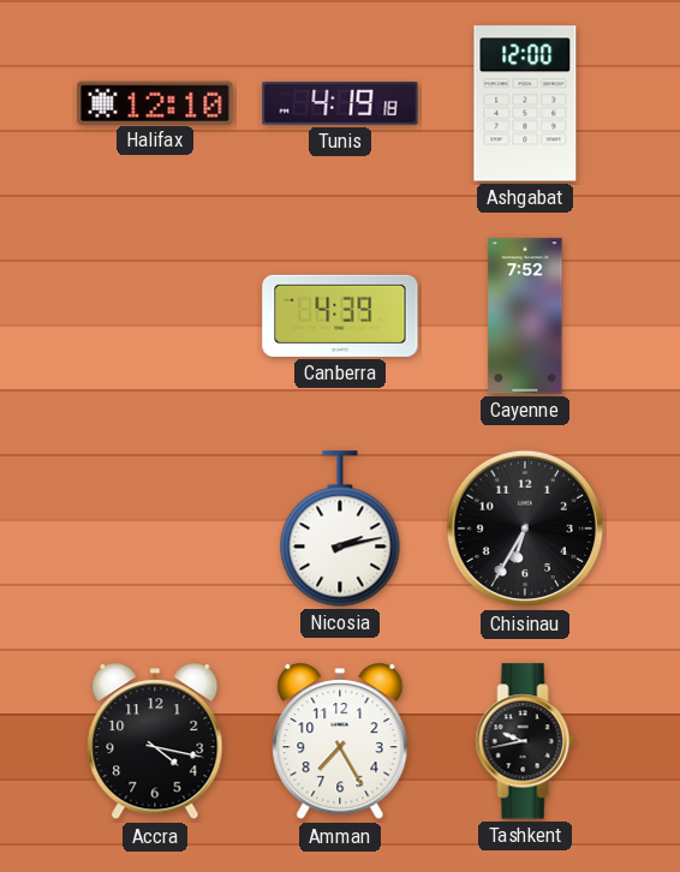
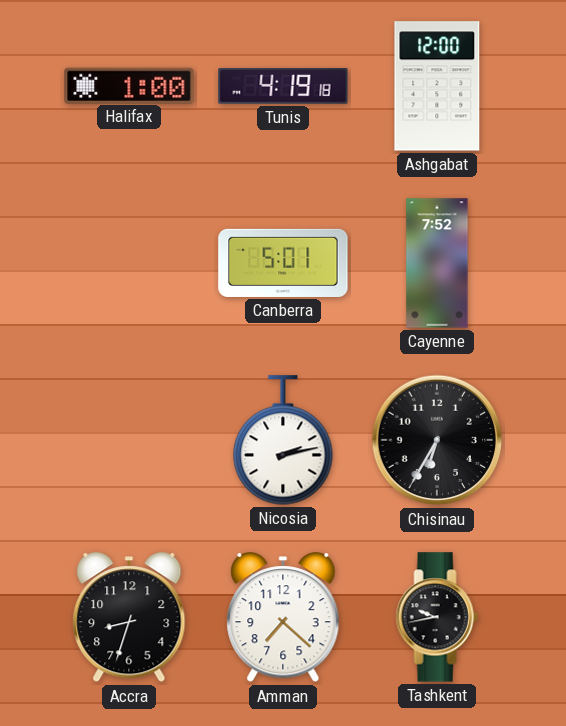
Halifax: 12:10 -> 1:00 (129, 85)
Canberra: 4:39 -> 5:01 (283, 263)
Accra: 4:17 -> 8:33 (129, 618)
Amman: 7:25 -> 7:22 (283, 618)
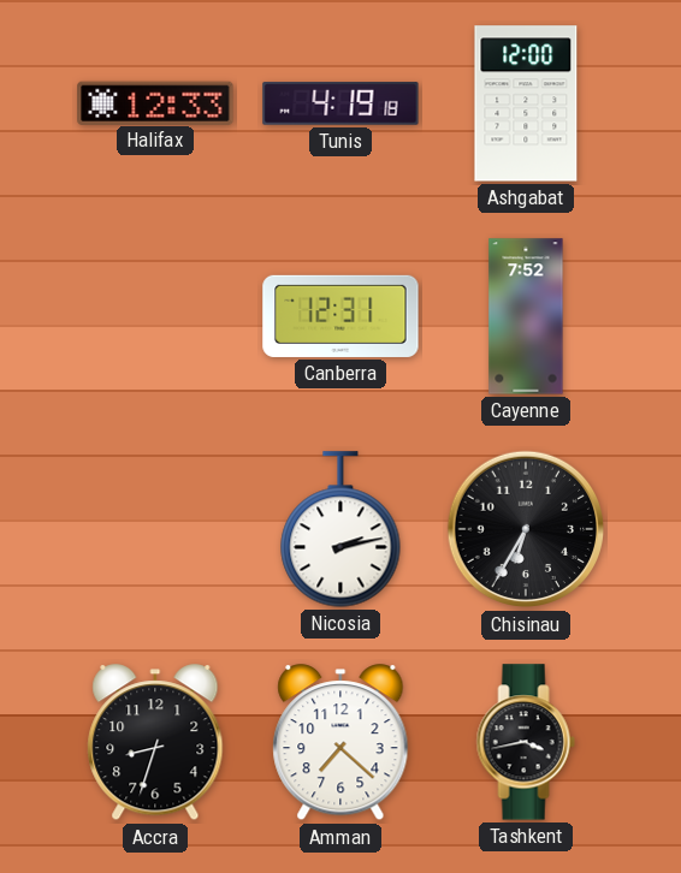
Halifax: 1:00 -> 12:33 (155, 102)
Canberra: 5:01 -> 12:31 (340, 316)
Tashkent: 9:43 -> 3:43 (526, 742)
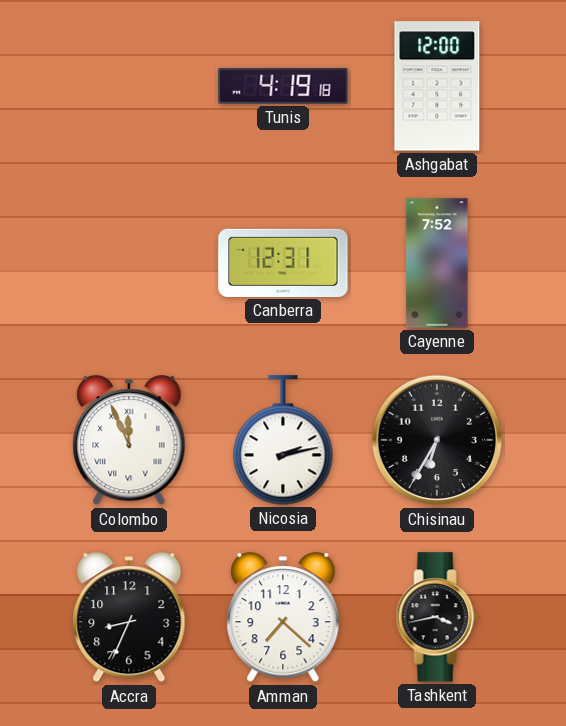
Halifax: 12:33 -> none (155, 102)
Colombo: none -> 11:56 (129, 441)
Accra: 8:33 -> 8:34 (129, 618)
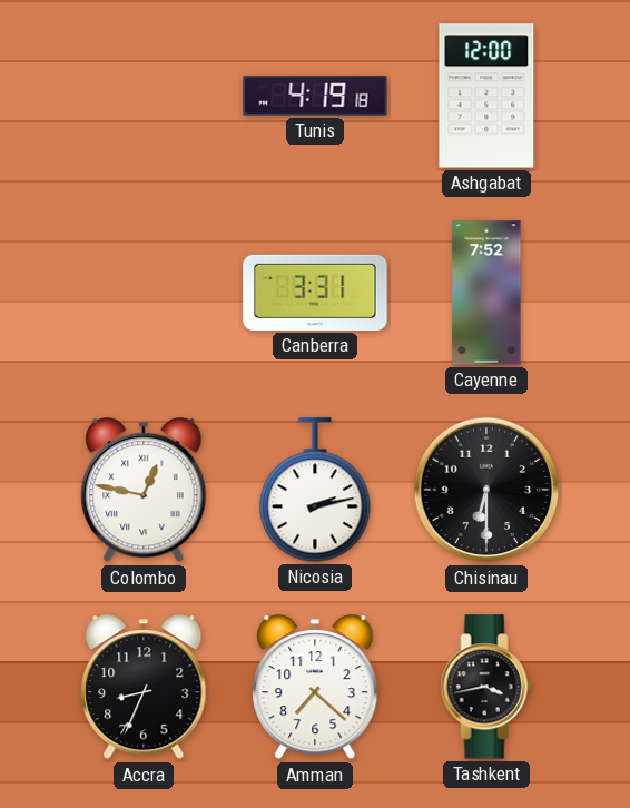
Canberra: 12:31 -> 3:31 (315, 293)
Colombo: 11:56 -> 12:47 (144, 491)
Chisinau: 6:35 -> 6:30 (486, 490)
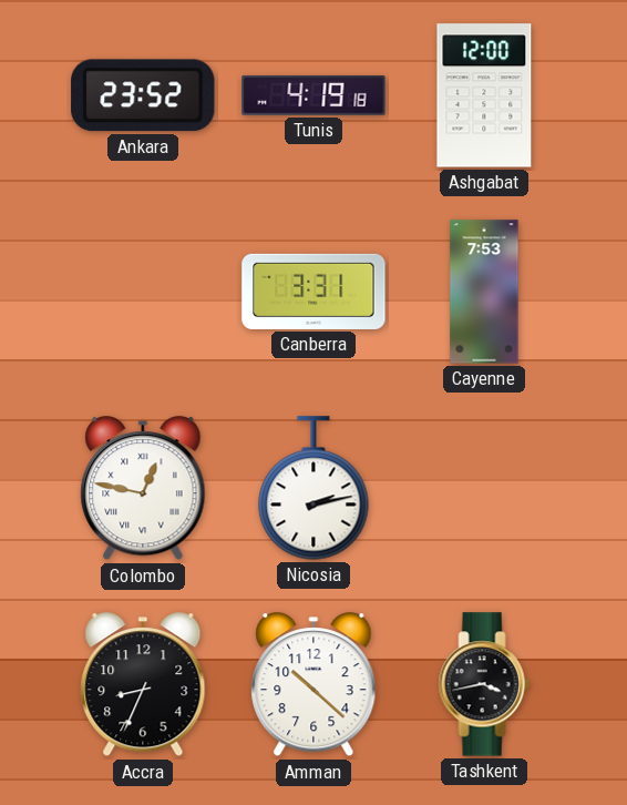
Ankara: none -> 23:52 (143, 95)
Cayenne: 7:52 -> 7:53 (484, 292)
Chisinau: 6:30 -> none (486, 490)
Amman: 7:22 -> 10:22 (313, 685)
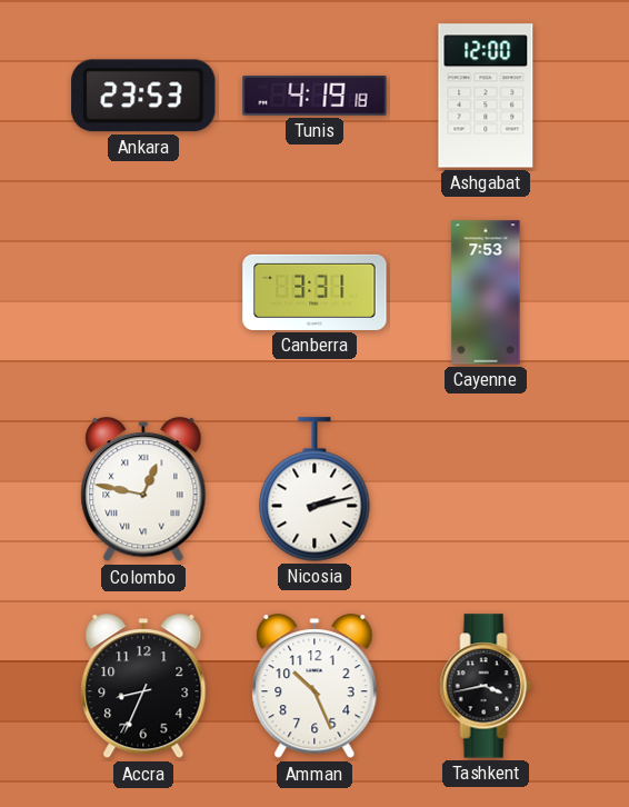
Ankara: 23:52 -> 23:53 (143, 96)
Amman: 10:22 -> 10:26 (314, 687)
